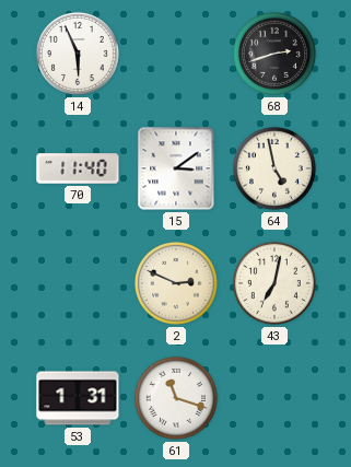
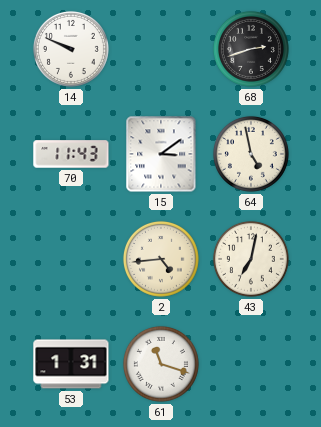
14: 5:56 -> 9:49 (71, 49)
70: 11:40 -> 11:43 (71, 154)
2: 2:49 -> 4:44 (161, 259)
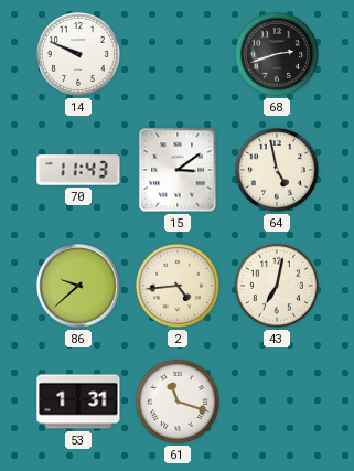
86: none -> 9:38 (78, 286)
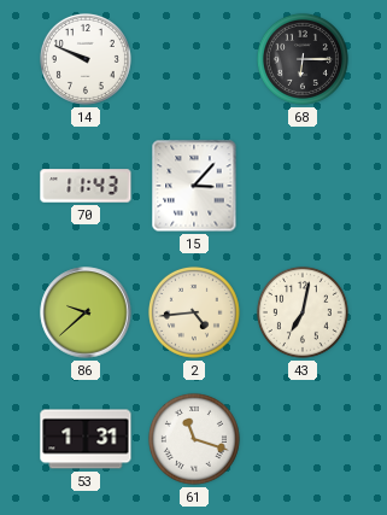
68: 2:42 -> 6:15 (303, 59)
15: 3:09 -> 3:07 (194, 186)
64: 4:58 -> none (277, 170)
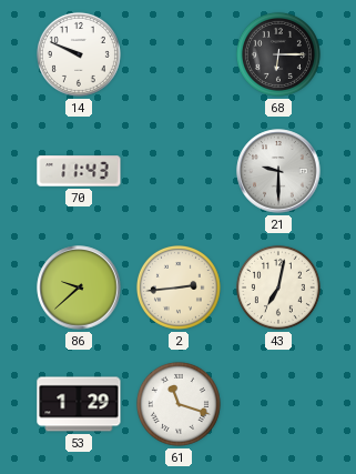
15: 3:07 -> none (194, 186)
21: none -> 9:30 (278, 171)
2: 4:44 -> 2:44 (179, 288)
53: 1:31 -> 1:29 (79, 404)
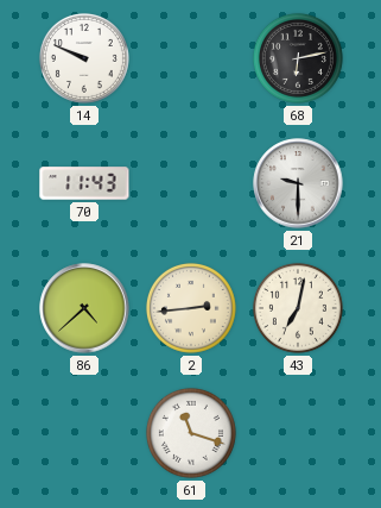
68: 6:15 -> 6:13 (298, 58)
86: 9:38 -> 4:38 (84, 308)
53: 1:29 -> none (79, 404)
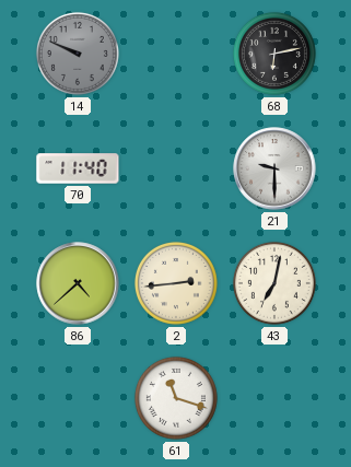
14 dial: white -> grey (78, 54)
70: 11:43 -> 11:40 (78, 168)
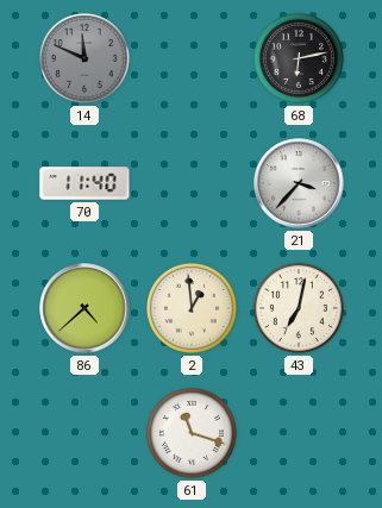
14: 9:49 -> 11:49 (84, 58)
21: 9:30 -> 3:37 (299, 183)
2: 2:44 -> 12:59 (192, 308)
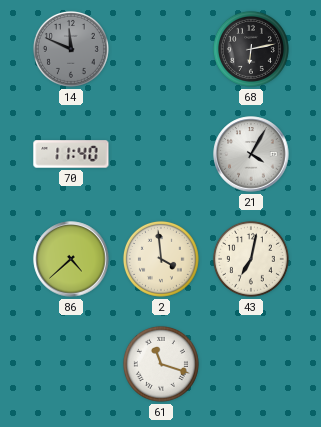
21: 3:37 -> 4:05 (251, 154)
2: 12:59 -> 3:59 (161, 259)
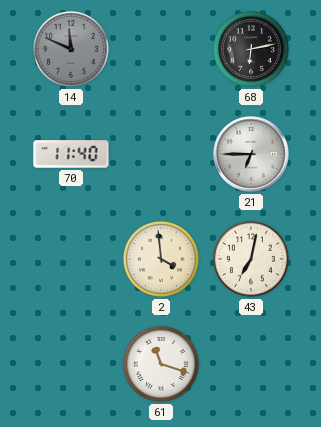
21: 4:05 -> 6:45 (251, 154)
86: 4:38 -> none (71, 259)
